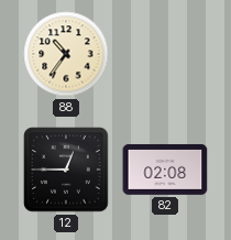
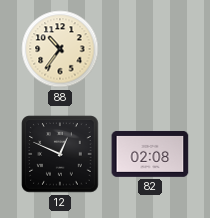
12: 12:45 -> 12:49 (60, 154)
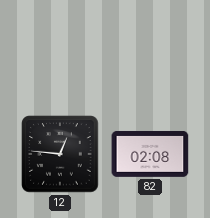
88: 10:36 -> none (60, 49)
12: 12:49 -> 12:46 (60, 154)
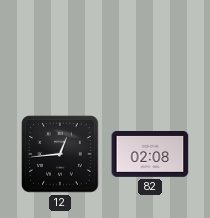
12: 12:46 -> 12:44 (60, 154)
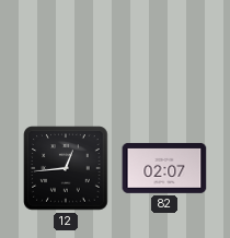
82: 02:08 -> 02:07 (164, 168)
